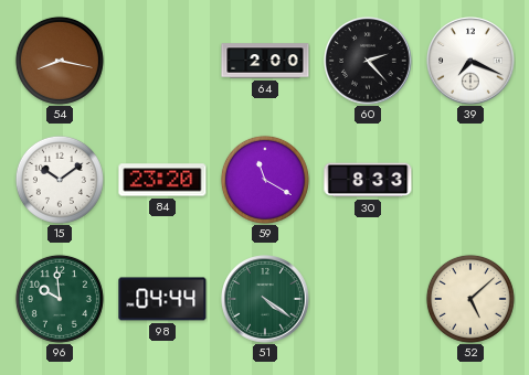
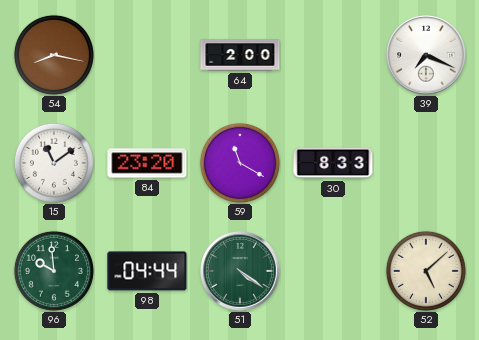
60: 2:23 -> none (368, 61)
15: 10:09 -> 11:09 (54, 163)
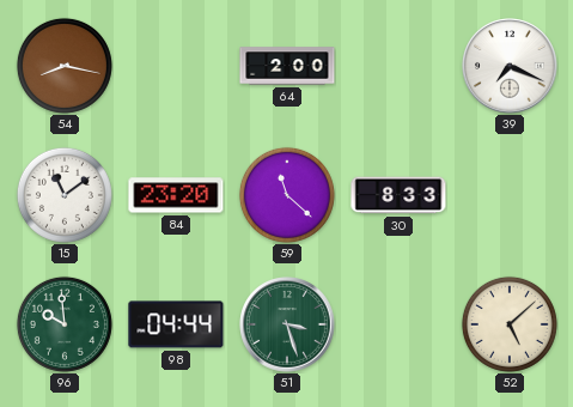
59: 11:20 -> 11:22 (287, 195)
51: 4:21 -> 3:27 (287, 324)
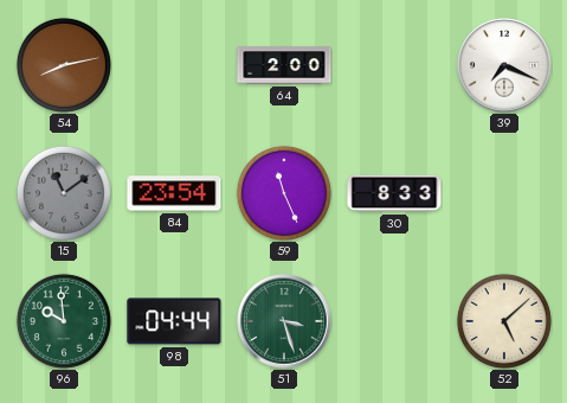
54: 8:17 -> 8:13 (64, 65)
15 dial: white -> grey (64, 193)
84: 23:20 -> 23:54 (174, 193)
59: 11:22 -> 11:26 (284, 193)
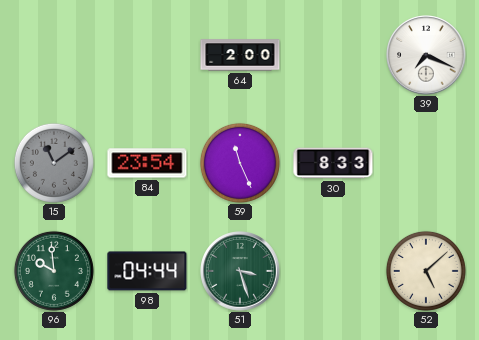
54: 8:13 -> none (64, 65)
